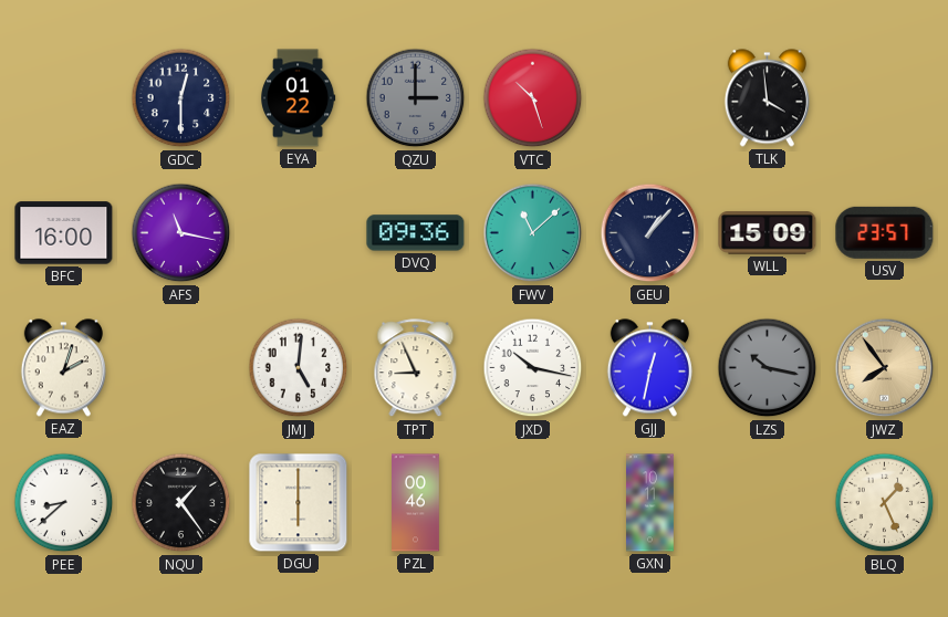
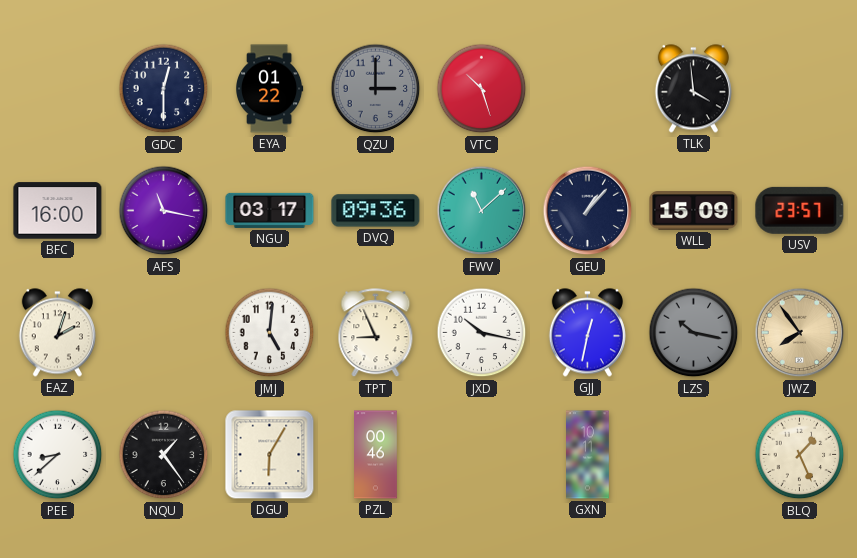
NGU: none -> 03:17 (270, 210)
DGU: 6:00 -> 6:05 (270, 455)
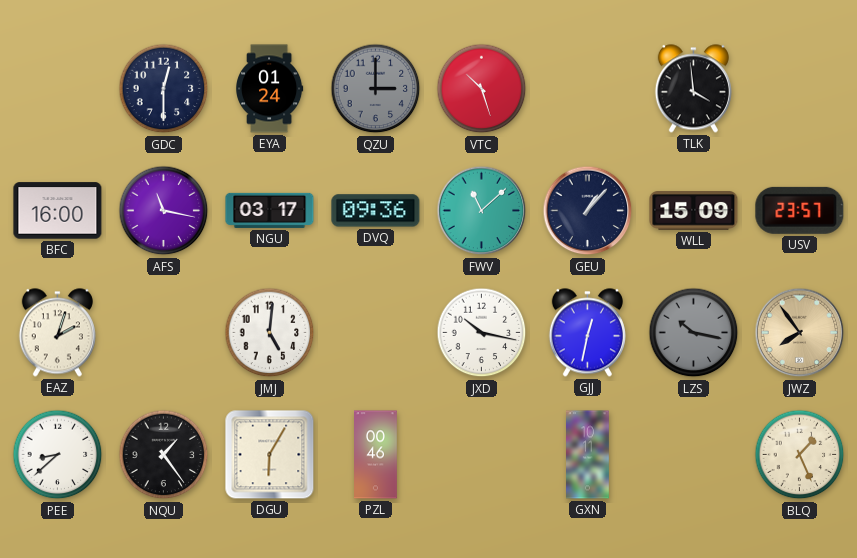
EYA: 01:22 -> 01:24 (269, 89)
TPT: 8:56 -> none (376, 333)
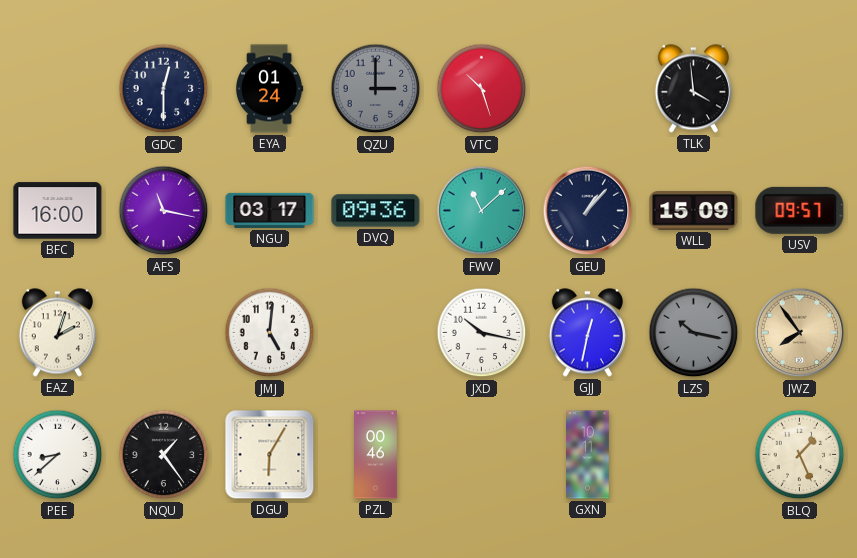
USV: 23:57 -> 09:57 (800, 210)
